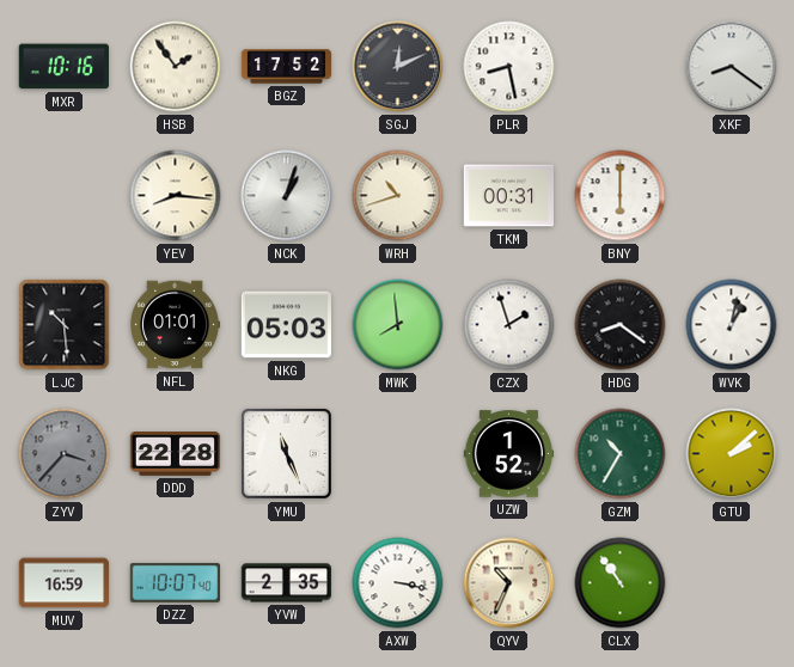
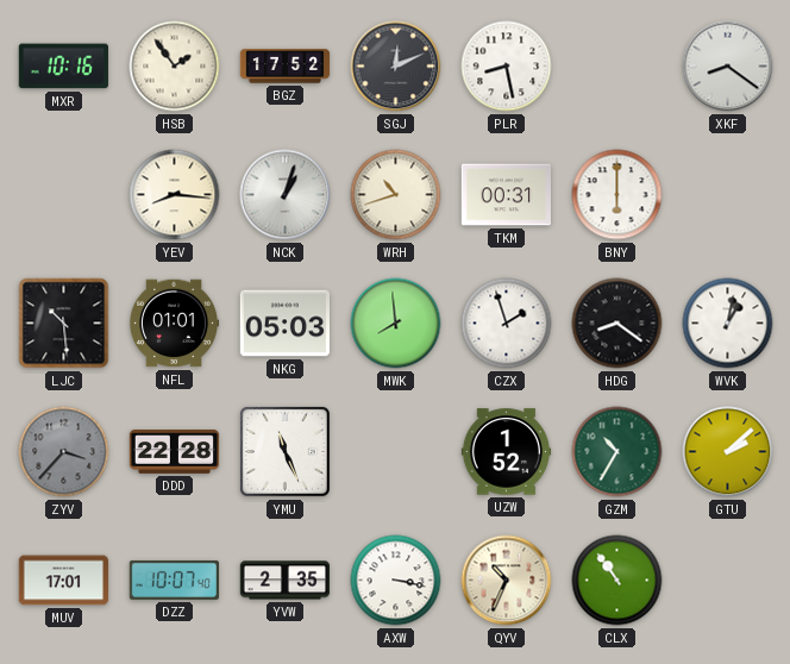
MUV: 16:59 -> 17:01 (64, 581)
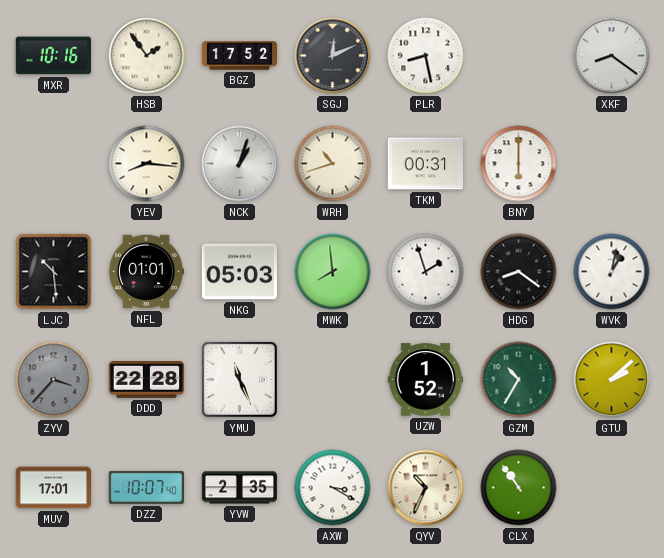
AXW: 3:17 -> 3:20 (333, 488)
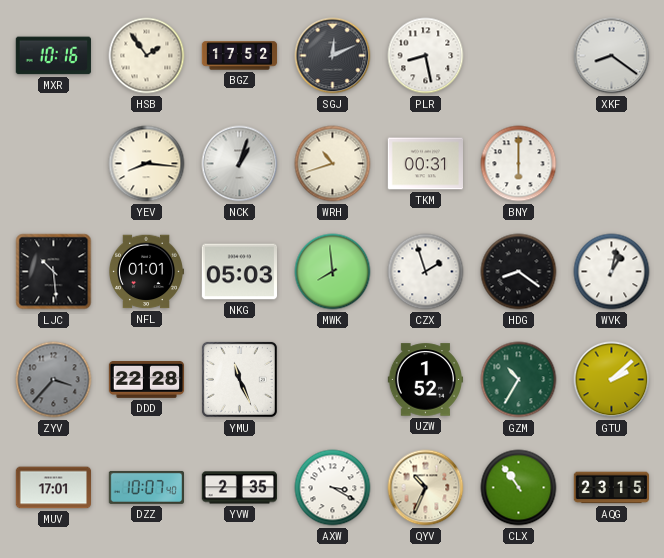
AQG: none -> 23:15 (612, 488)
